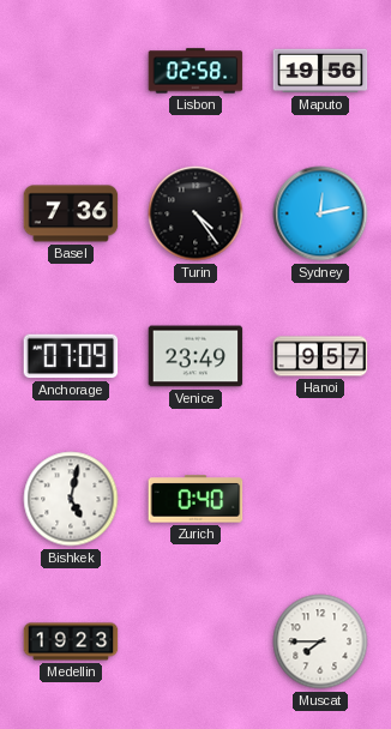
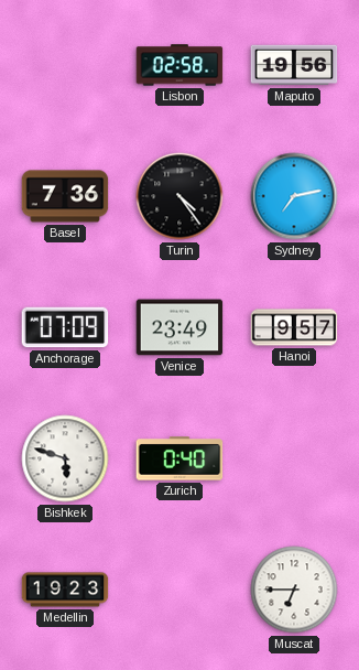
Sydney: 12:13 -> 7:13 (294, 196)
Bishkek: 5:02 -> 5:48 (65, 458)
Muscat: 7:45 -> 6:45 (294, 590)
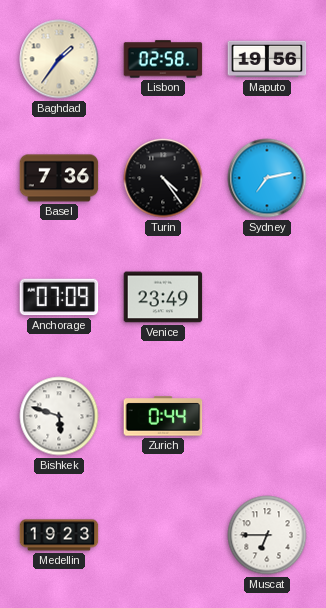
Baghdad: none -> 1:36 (59, 59)
Hanoi: 9:57 -> none (294, 327)
Zurich: 0:40 -> 0:44 (163, 416)
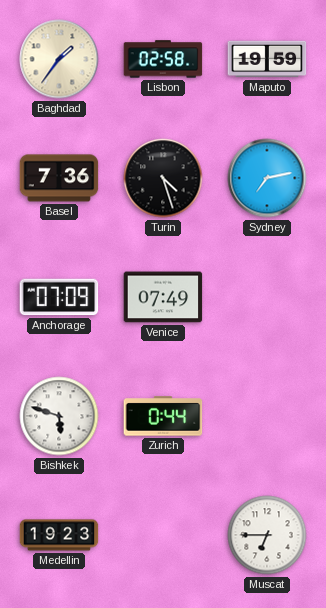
Maputo: 19:56 -> 19:59 (267, 59)
Turin: 4:24 -> 4:27 (163, 178)
Venice: 23:49 -> 07:49 (163, 297)
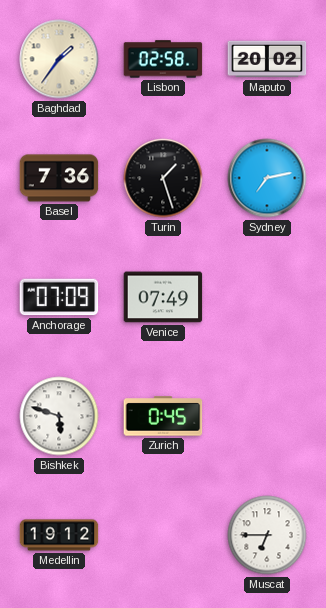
Maputo: 19:59 -> 20:02 (267, 59)
Turin: 4:27 -> 1:27 (163, 178)
Zurich: 0:44 -> 0:45 (163, 416)
Medellin: 19:23 -> 19:12 (59, 535)
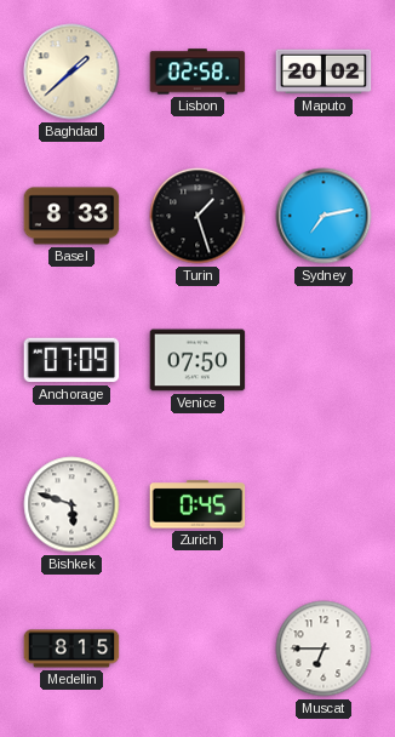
Baghdad: 1:36 -> 1:38 (71, 72)
Basel: 7:36 -> 8:33 (71, 216)
Venice: 07:49 -> 07:50 (198, 360)
Medellin: 19:12 -> 8:15 (71, 649)
